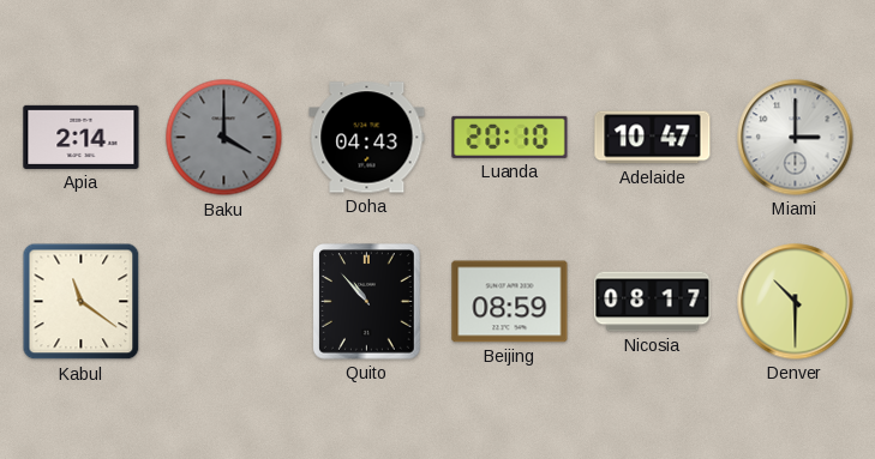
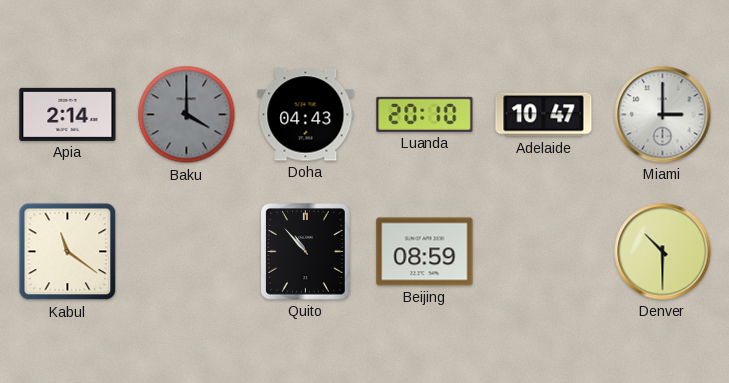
Nicosia: 08:17 -> none (653, 302)
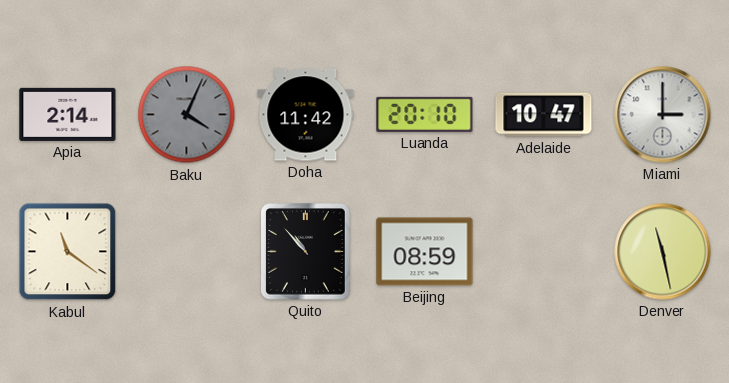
Baku: 4:00 -> 4:04 (187, 115)
Doha: 04:43 -> 11:42 (306, 115)
Denver: 10:30 -> 11:28 (663, 252)
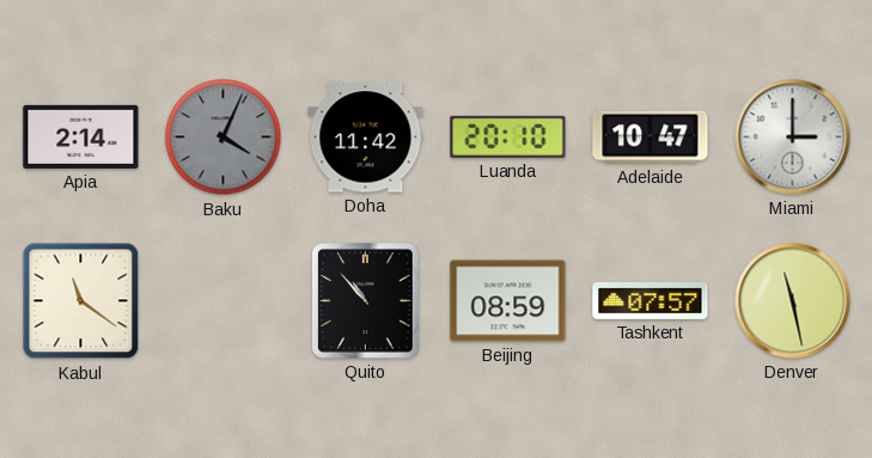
Tashkent: none -> 07:57 (651, 300)
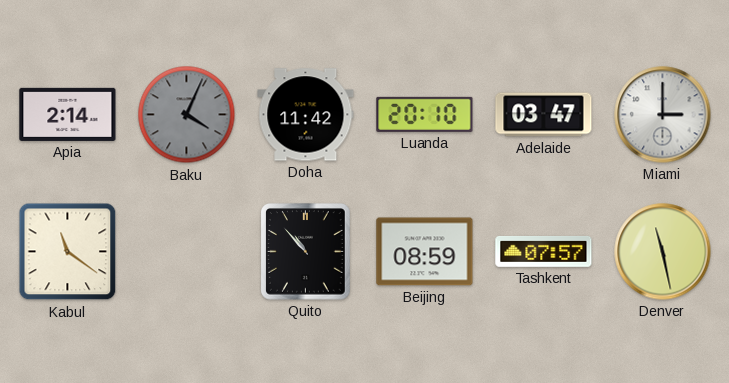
Adelaide: 10:47 -> 03:47 (544, 115)
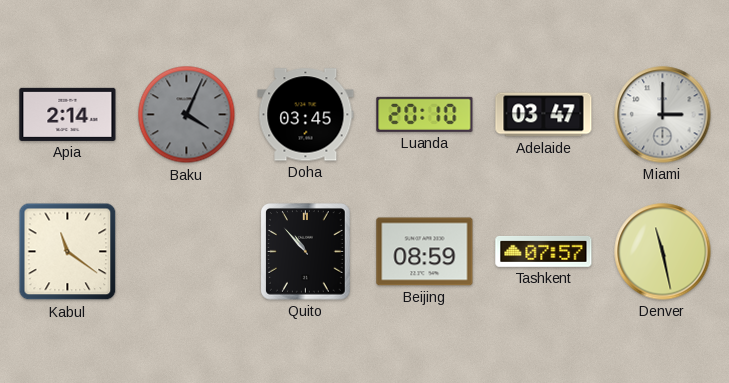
Doha: 11:42 -> 03:45 (306, 115)
